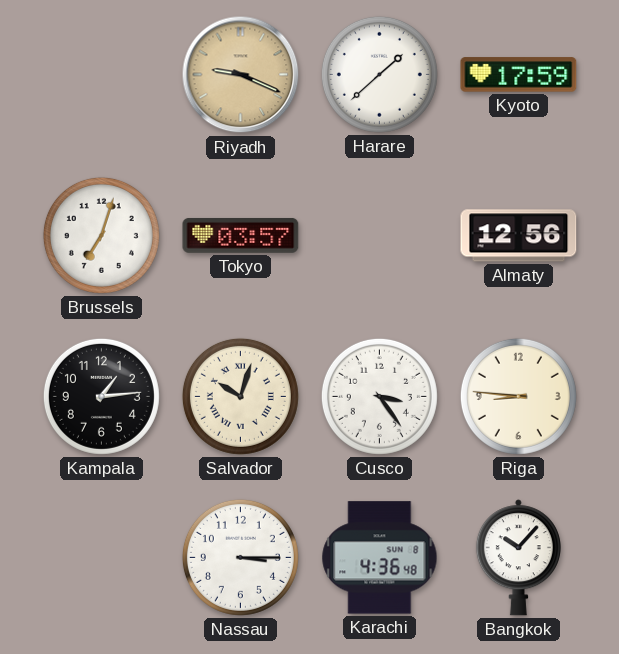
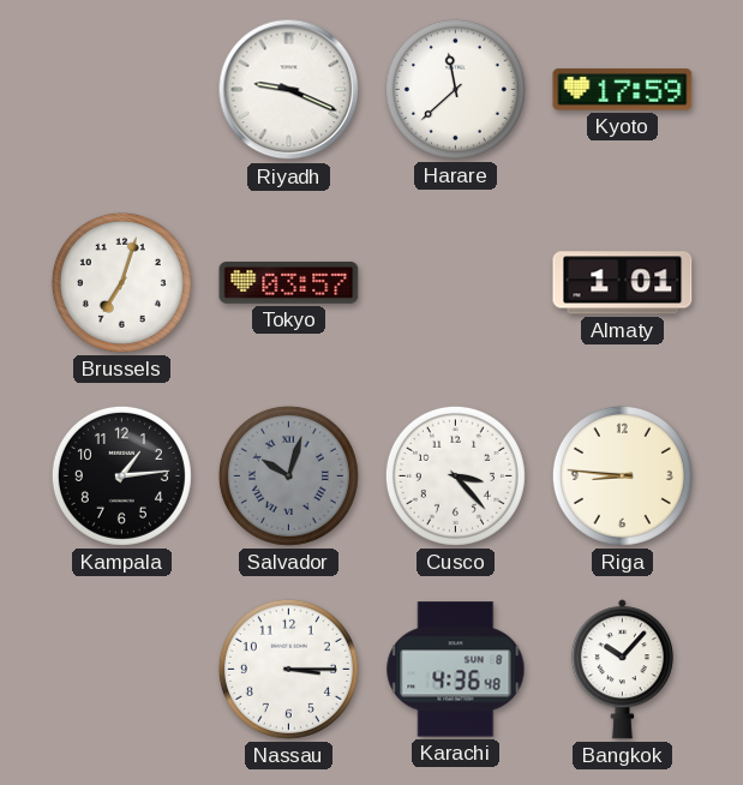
Riyadh dial: champagne -> white (289, 90)
Harare: 1:38 -> 11:38 (455, 89)
Almaty: 12:56 -> 1:01 (623, 283)
Salvador dial: cream -> grey (288, 475)
Cusco: 3:24 -> 3:23 (455, 475)
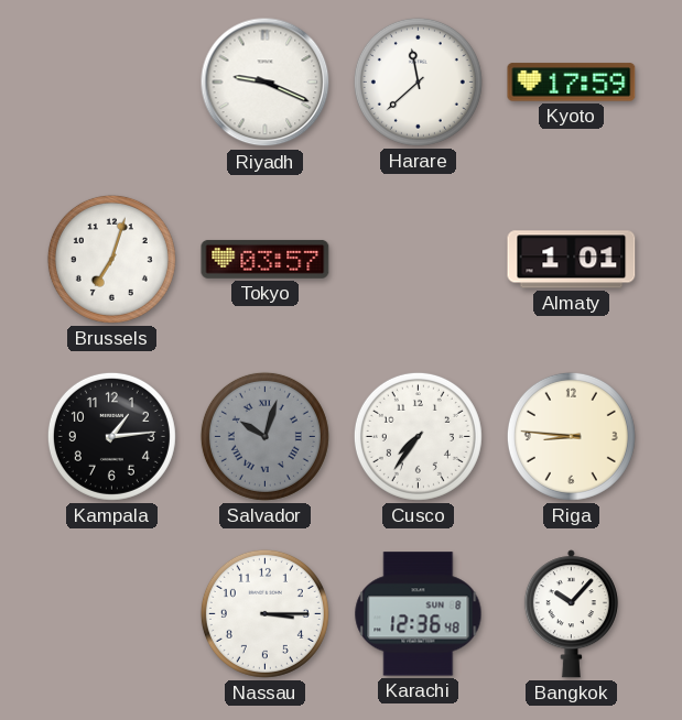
Cusco: 3:23 -> 7:36 (418, 436)
Karachi: 4:36 -> 12:36 (419, 614)
